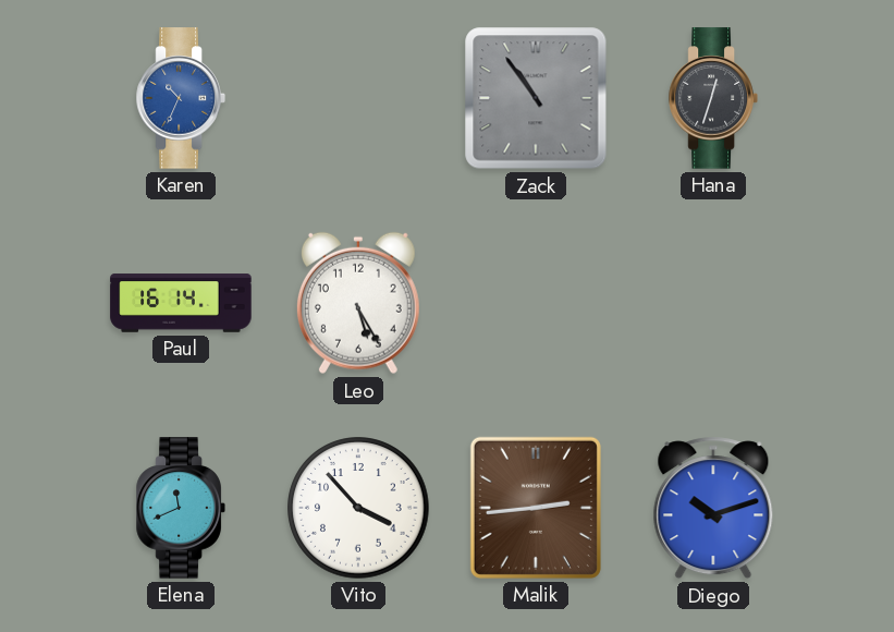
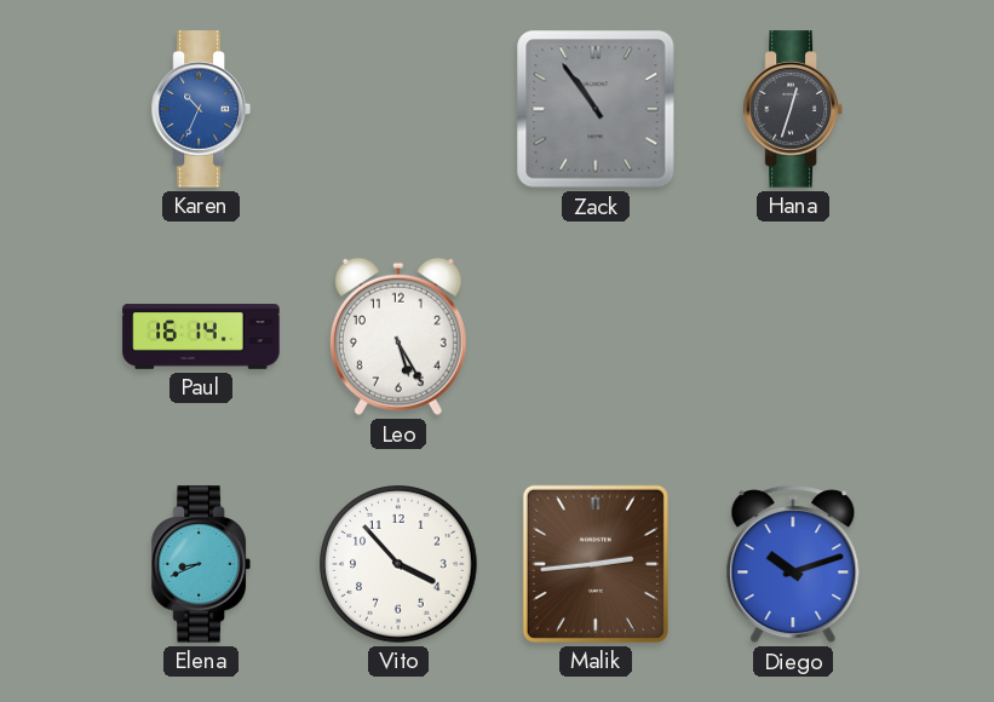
Elena: 11:41 -> 8:41 (201, 564)
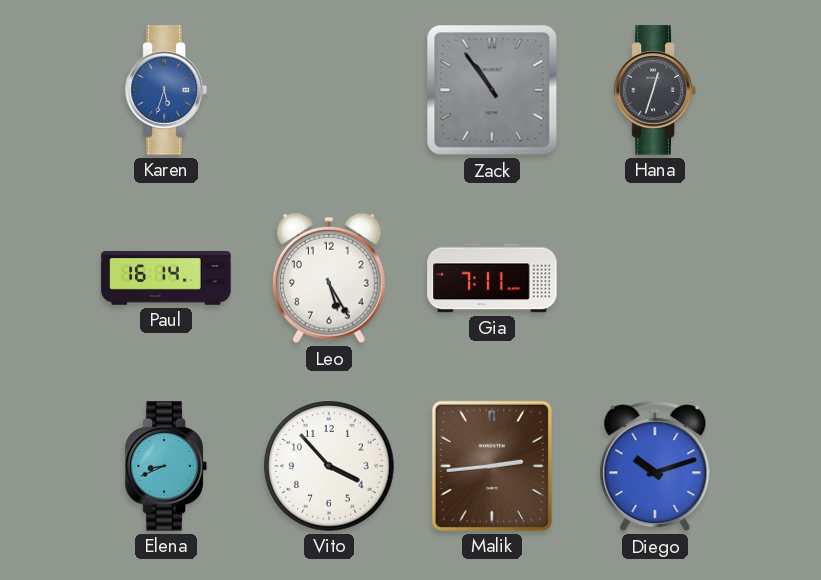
Karen: 10:34 -> 5:33 (166, 90)
Gia: none -> 7:11 (492, 278)
